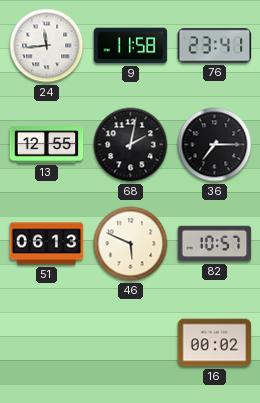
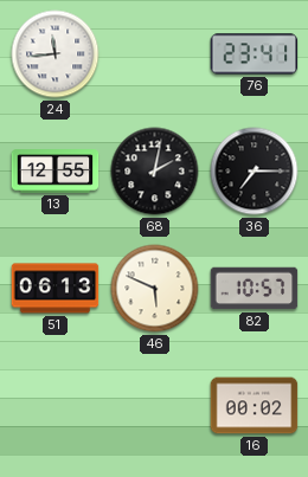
9: 11:58 -> none (131, 46)
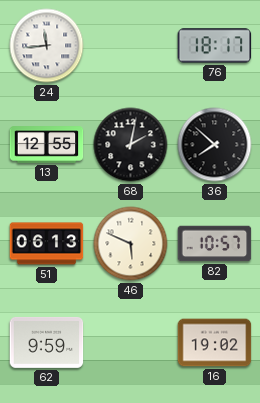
76: 23:41 -> 18:17 (215, 46)
36: 7:15 -> 7:52 (215, 145)
62: none -> 9:59 (47, 342)
16: 00:02 -> 19:02 (215, 343)
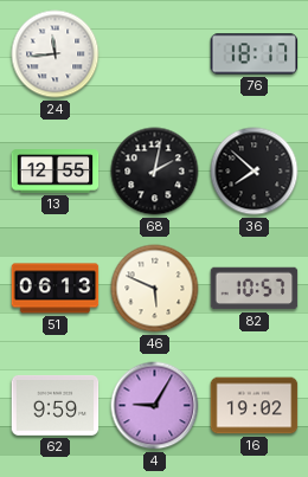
4: none -> 9:05 (155, 406)
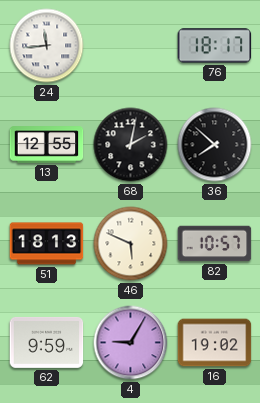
51: 06:13 -> 18:13 (47, 244)
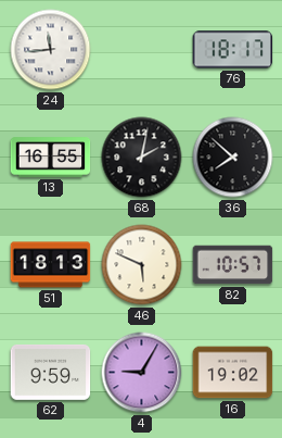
13: 12:55 -> 16:55 (51, 158)
